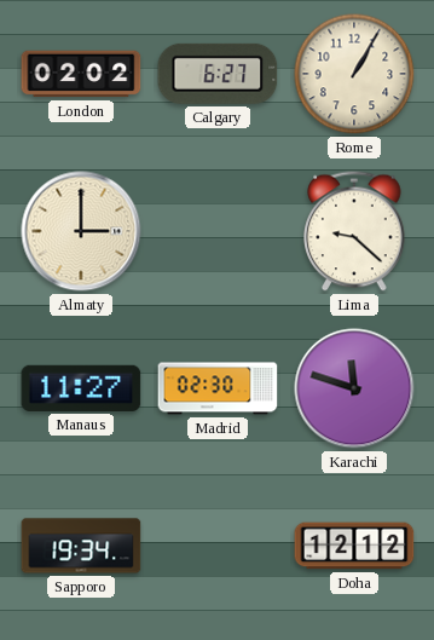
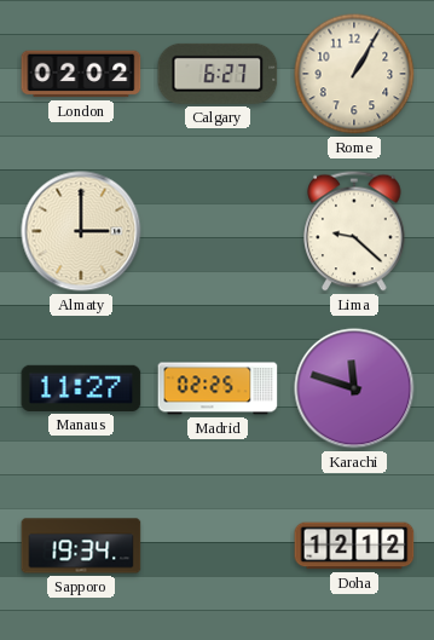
Madrid: 02:30 -> 02:25 (218, 388)
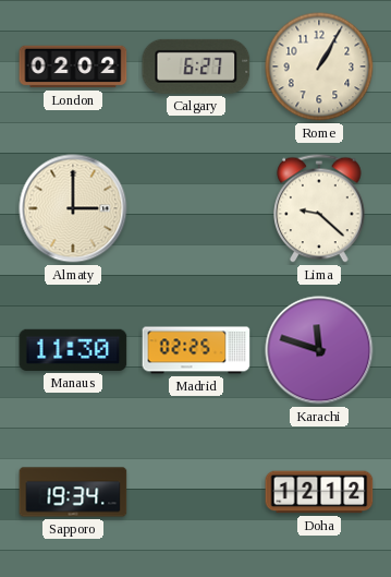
Manaus: 11:27 -> 11:30 (73, 350)
